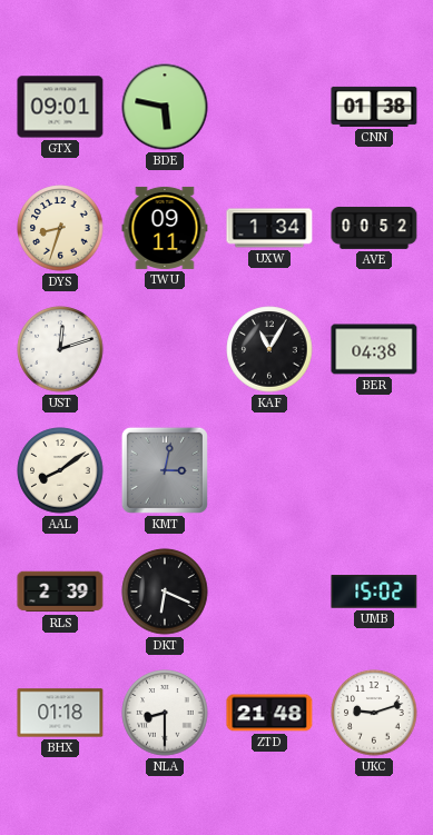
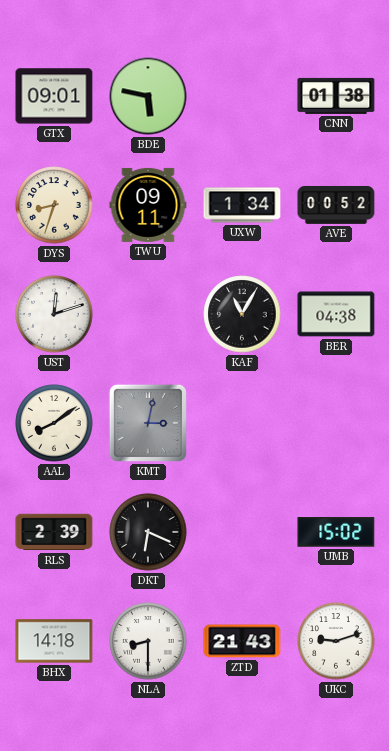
BHX: 01:18 -> 14:18 (54, 641)
ZTD: 21:48 -> 21:43 (242, 641)
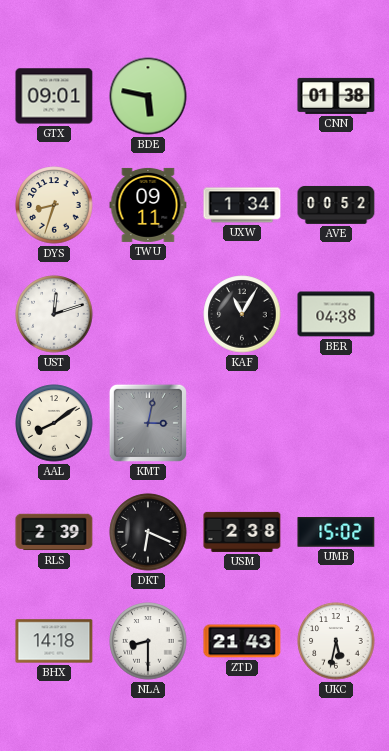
USM: none -> 2:38 (242, 532)
UKC: 9:12 -> 5:32 (336, 641)
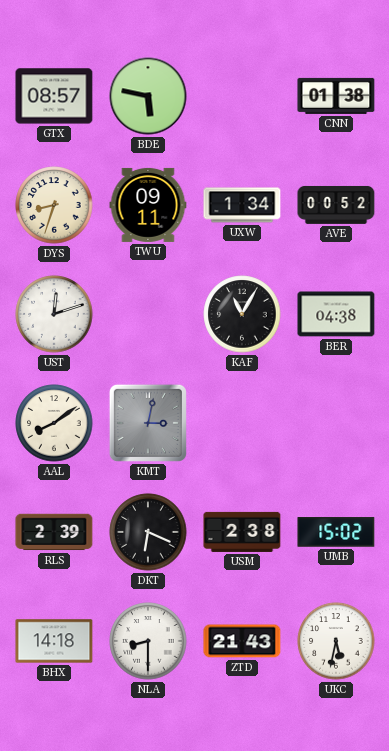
GTX: 09:01 -> 08:57 (54, 96)
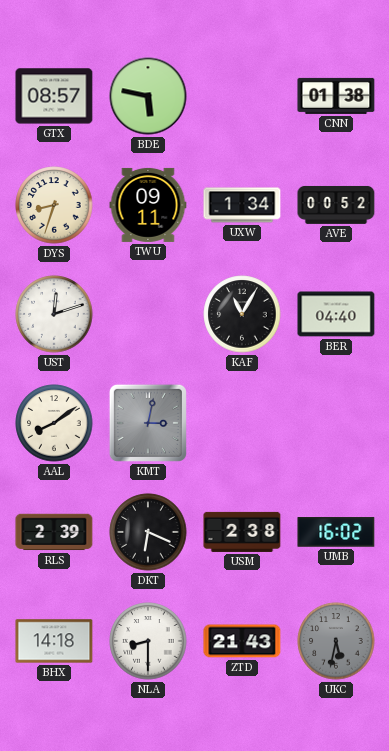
BER: 04:38 -> 04:40 (336, 314)
UMB: 15:02 -> 16:02 (336, 532)
UKC dial: white -> grey (336, 641)
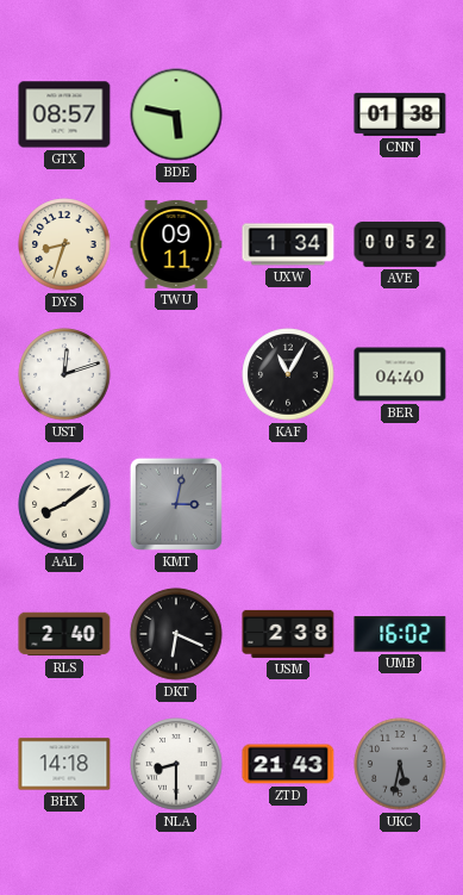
RLS: 2:39 -> 2:40 (64, 634)
